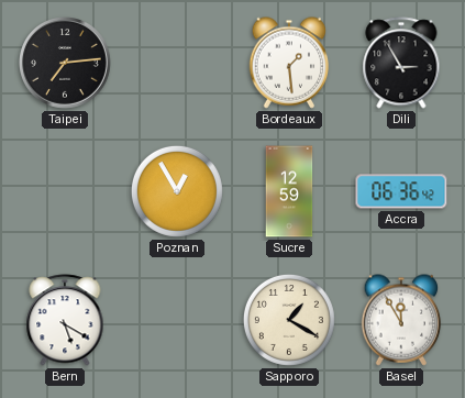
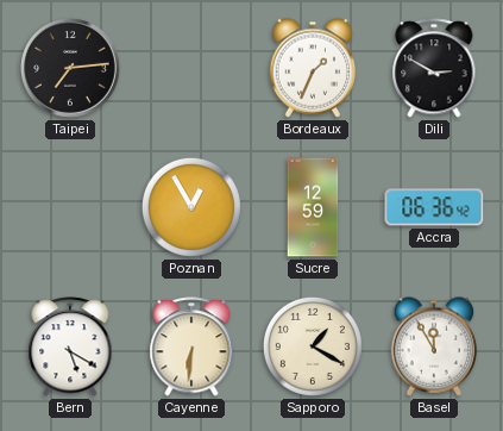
Bordeaux: 1:29 -> 1:34 (313, 68)
Dili: 2:55 -> 2:50 (434, 68)
Cayenne: none -> 6:31 (191, 346)
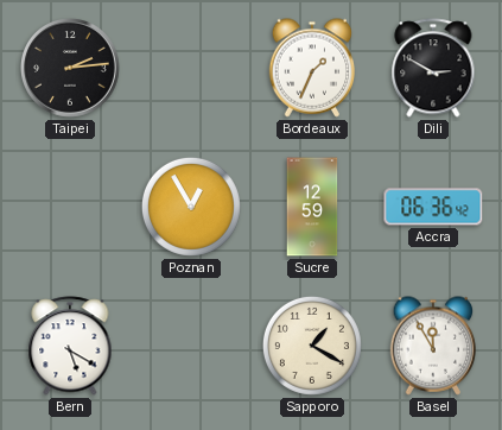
Taipei: 7:14 -> 2:14 (71, 69)
Cayenne: 6:31 -> none (191, 346)
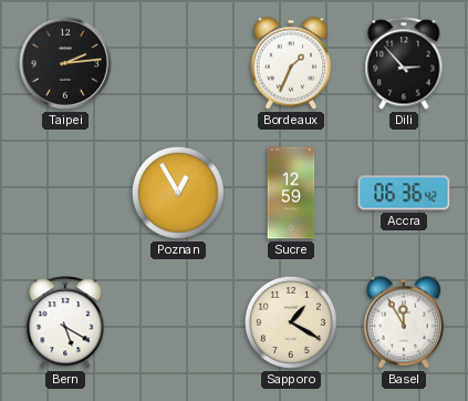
Dili: 2:50 -> 2:53 (404, 63)
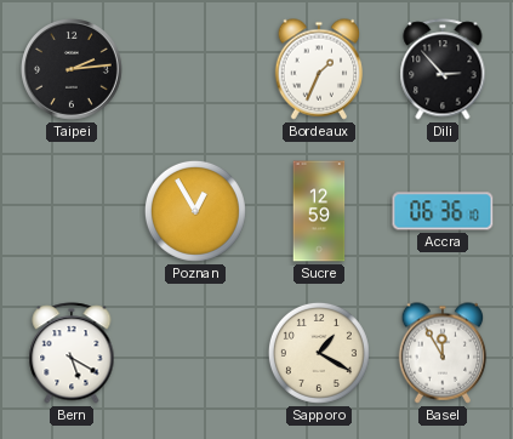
Accra: 06:36:42 -> 06:36:10 (443, 211)
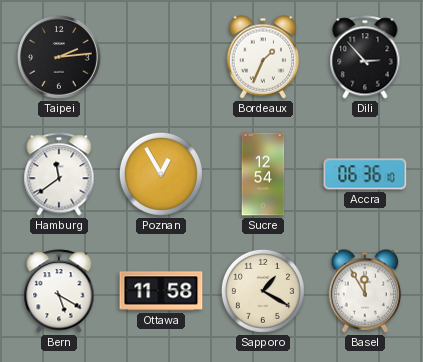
Hamburg: none -> 11:39 (59, 174)
Sucre: 12:59 -> 12:54 (263, 174)
Ottawa: none -> 11:58 (161, 291)
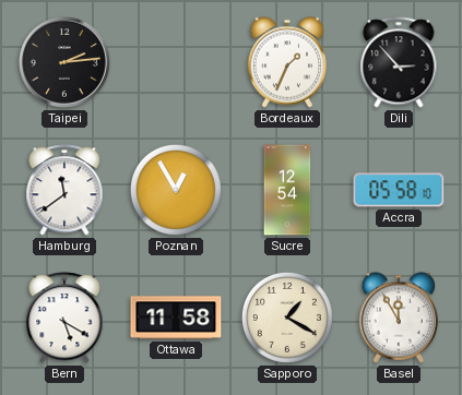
Accra: 06:36 -> 05:58 (399, 190)
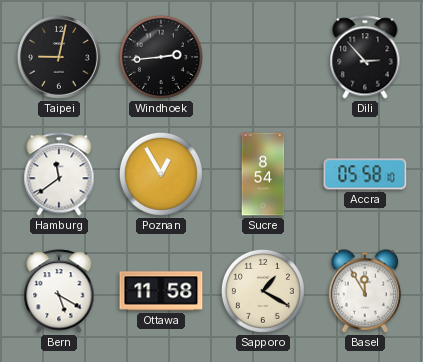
Taipei: 2:14 -> 9:02 (60, 58)
Windhoek: none -> 2:44 (161, 57)
Bordeaux: 1:34 -> none (287, 62)
Sucre: 12:54 -> 8:54 (263, 174)
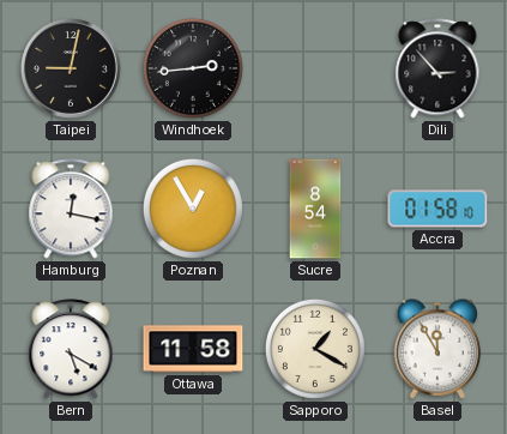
Hamburg: 11:39 -> 12:17 (71, 209)
Accra: 05:58 -> 01:58 (437, 209)
